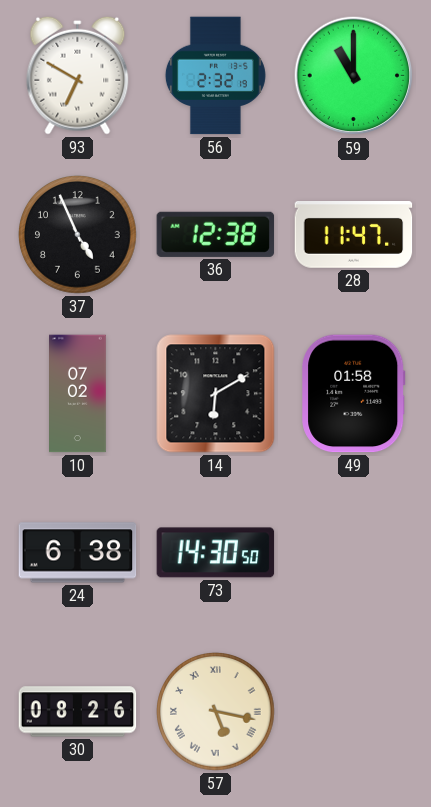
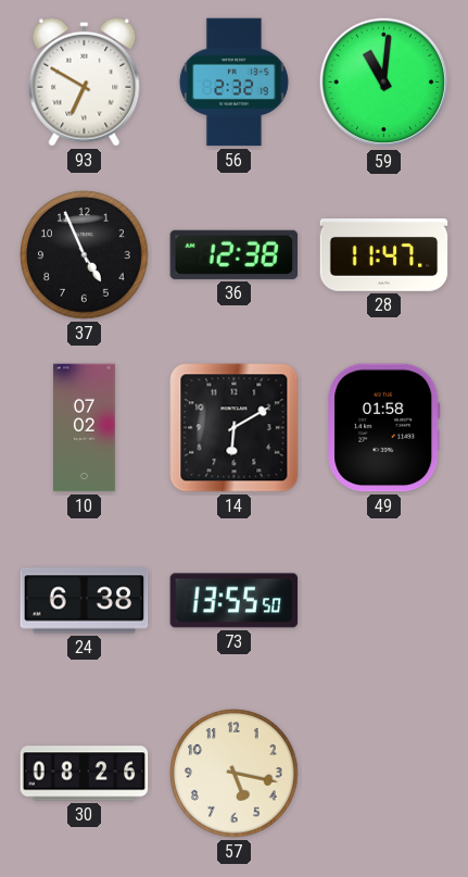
59: 11:00 -> 11:01 (384, 83)
73: 14:30 -> 13:55 (235, 601)
57 numerals: Roman -> Arabic (235, 774)
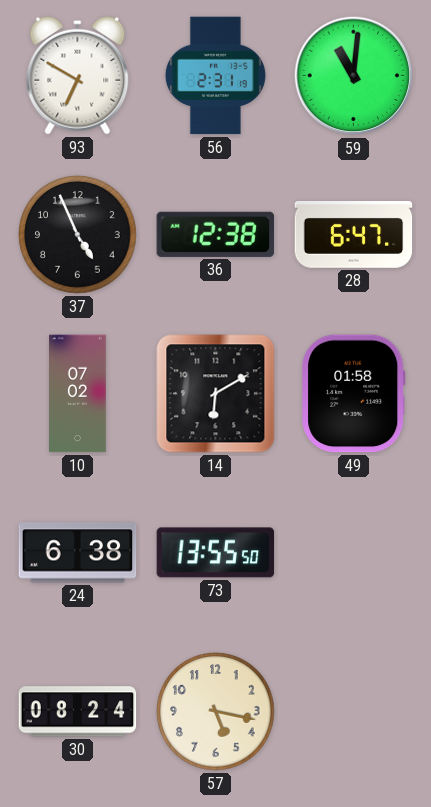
56: 2:32 -> 2:31 (215, 76)
28: 11:47 -> 6:47 (354, 235)
30: 08:26 -> 08:24 (78, 712)
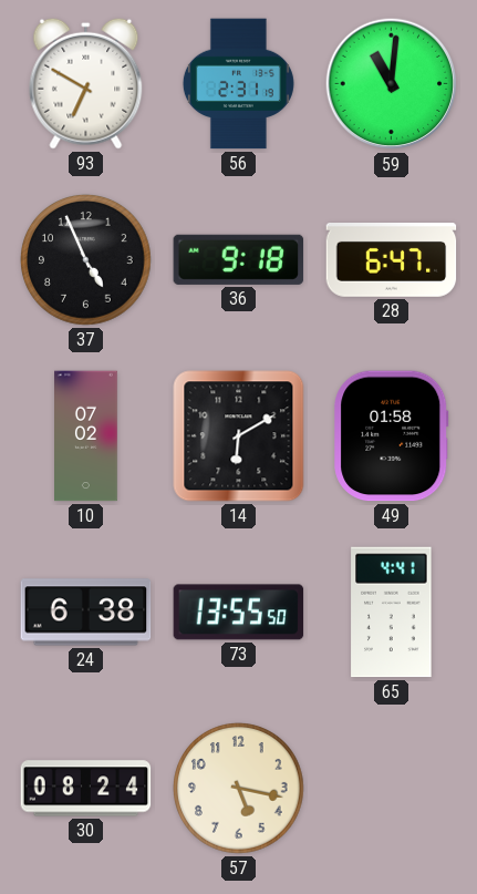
36: 12:38 -> 9:18 (239, 259)
65: none -> 4:41 (392, 613)
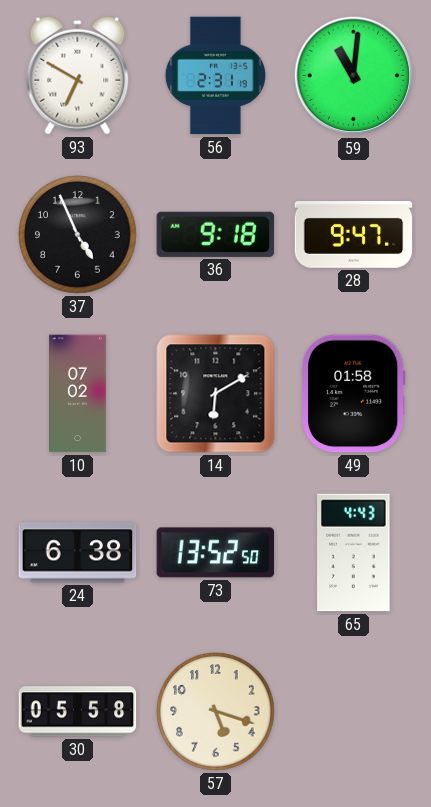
28: 6:47 -> 9:47 (354, 235)
73: 13:55 -> 13:52 (216, 553)
65: 4:41 -> 4:43 (354, 553)
30: 08:24 -> 05:58 (78, 712)
57: 5:17 -> 5:18 (216, 712)
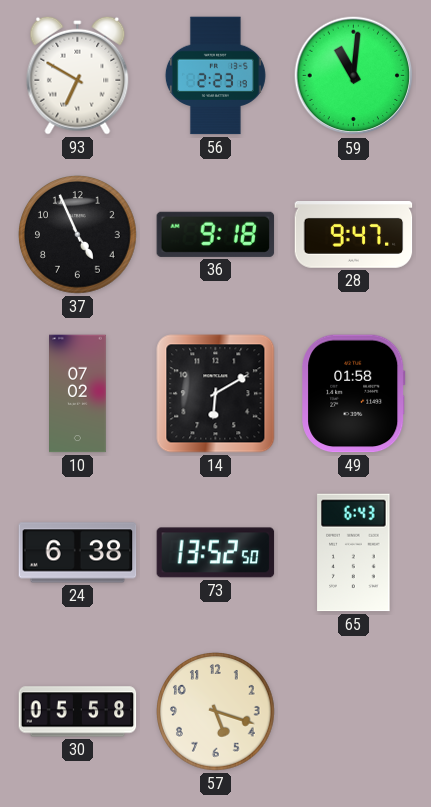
56: 2:31 -> 2:23 (215, 76)
65: 4:43 -> 6:43 (354, 553)
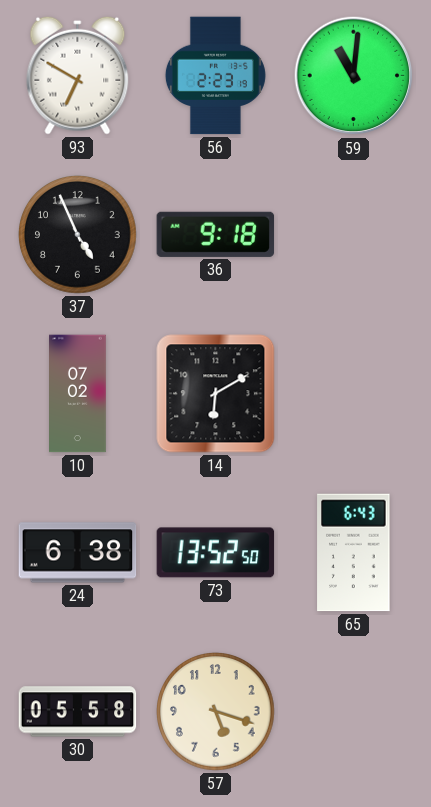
28: 9:47 -> none (354, 235)
49: 01:58 -> none (354, 394)
